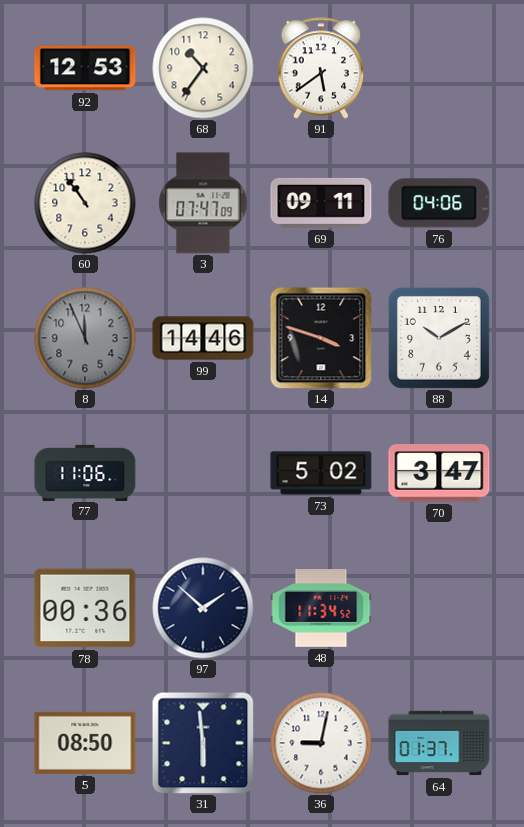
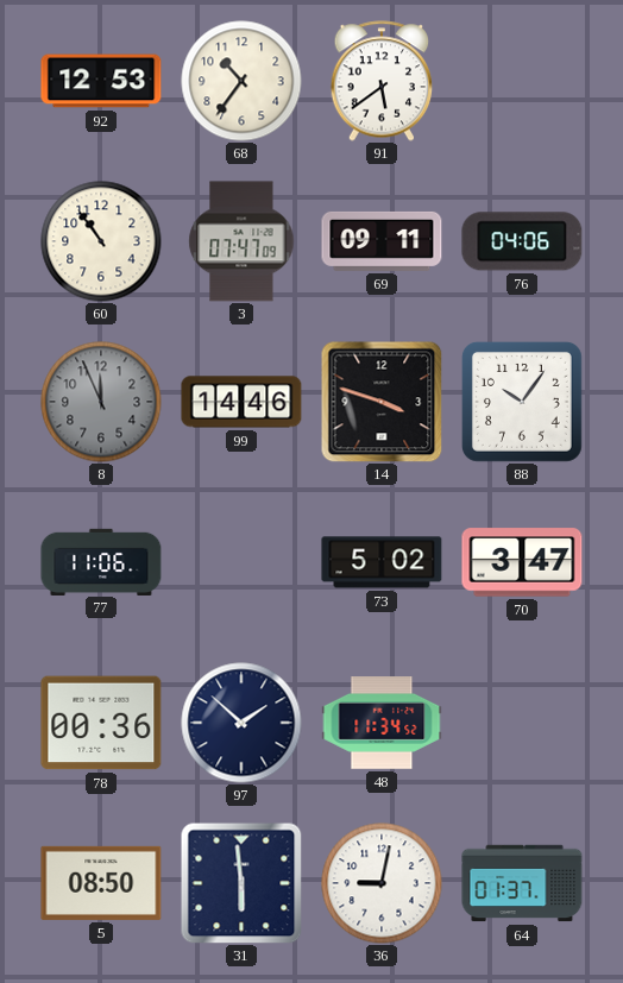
88: 10:10 -> 10:06 (522, 402)
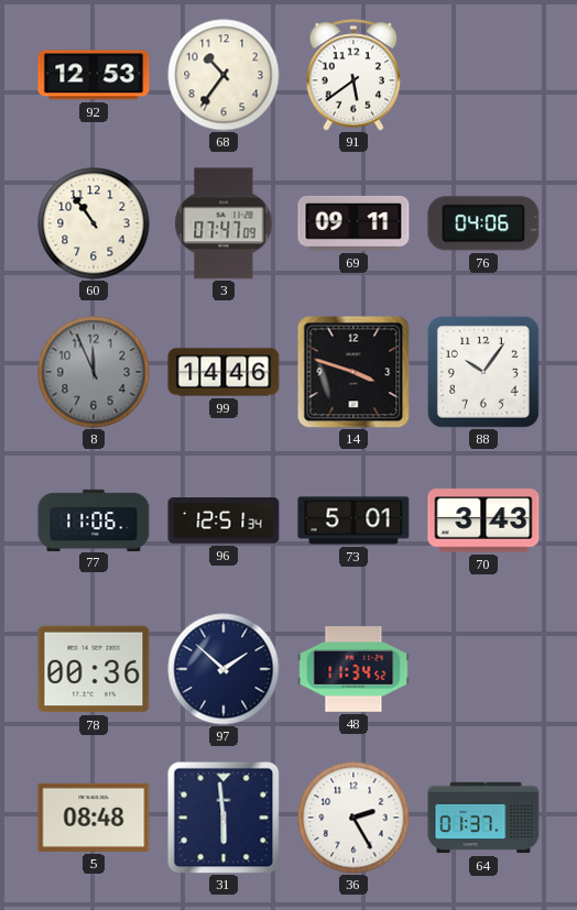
96: none -> 12:51 (224, 520)
73: 5:02 -> 5:01 (353, 520)
70: 3:47 -> 3:43 (483, 520)
5: 08:50 -> 08:48 (94, 818)
36: 9:02 -> 2:25 (353, 818)
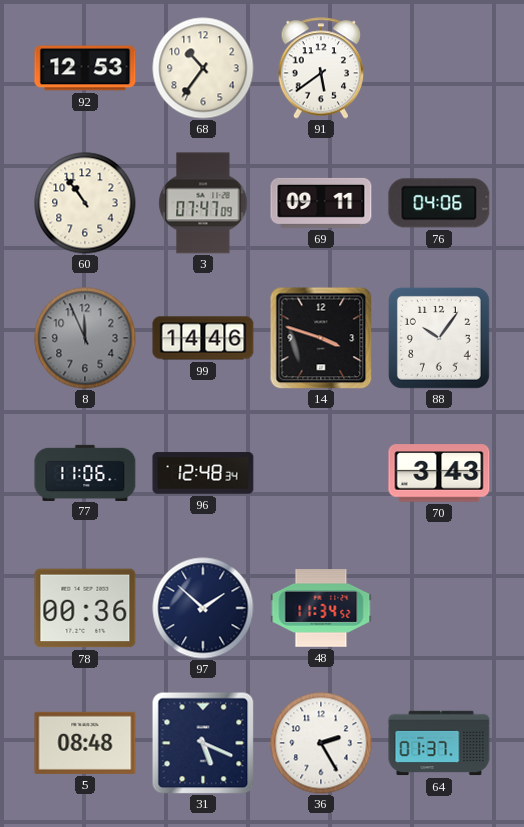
96: 12:51 -> 12:48 (203, 473)
73: 5:01 -> none (353, 520)
31: 5:59 -> 5:19 (203, 743)
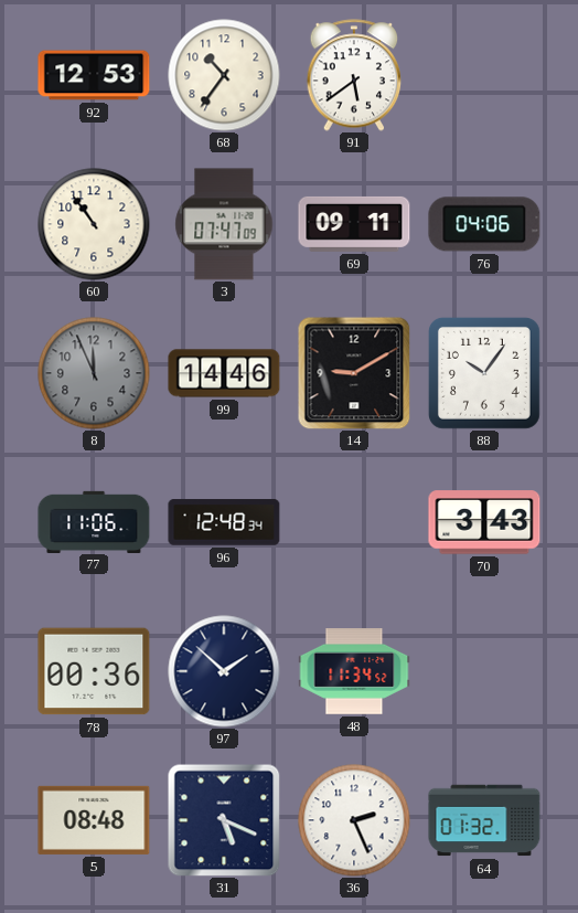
14: 3:48 -> 9:10 (354, 373)
36: 2:25 -> 2:26 (354, 820)
64: 01:37 -> 01:32 (484, 820)
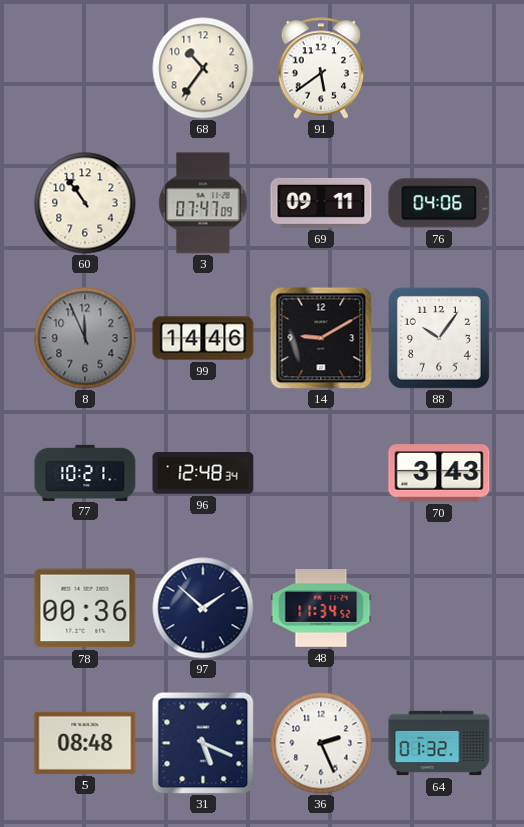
92: 12:53 -> none (94, 75)
77: 11:06 -> 10:21 (85, 472)
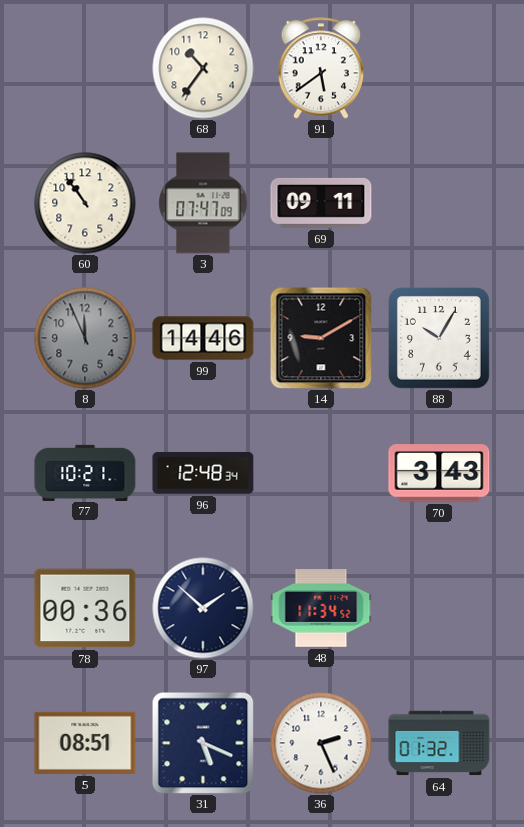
76: 04:06 -> none (439, 203)
88: 10:06 -> 10:05 (439, 338)
5: 08:48 -> 08:51 (85, 743)
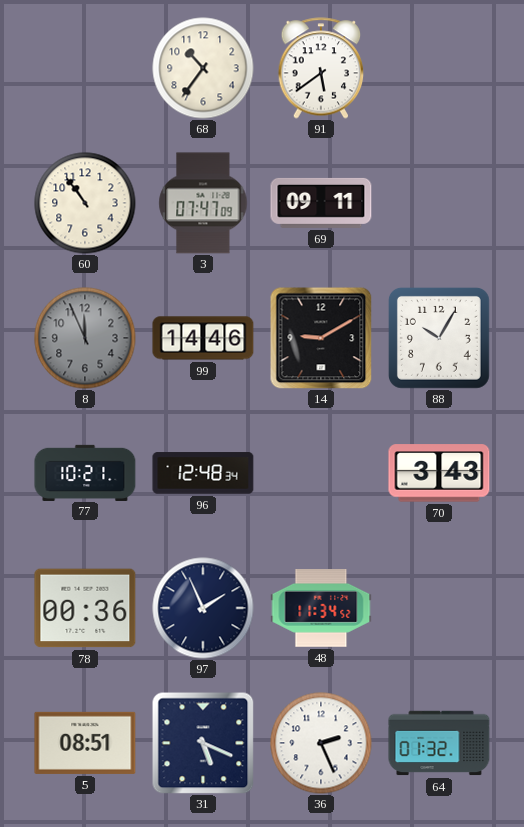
97: 1:52 -> 1:56 (203, 608)
